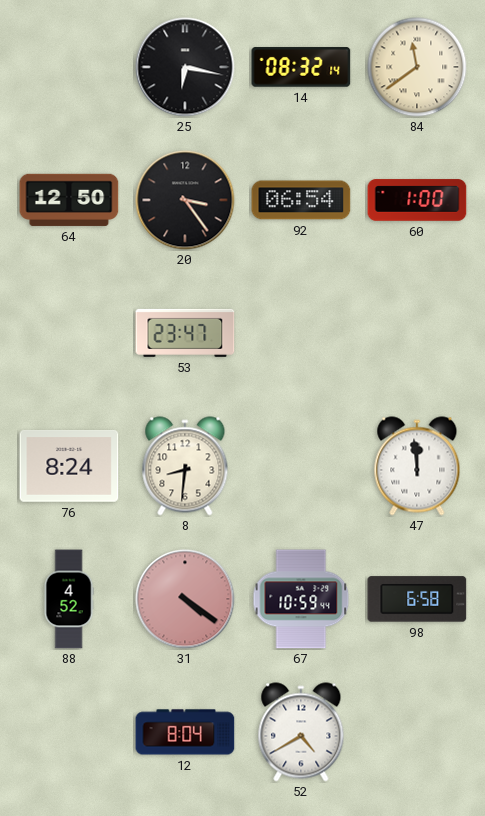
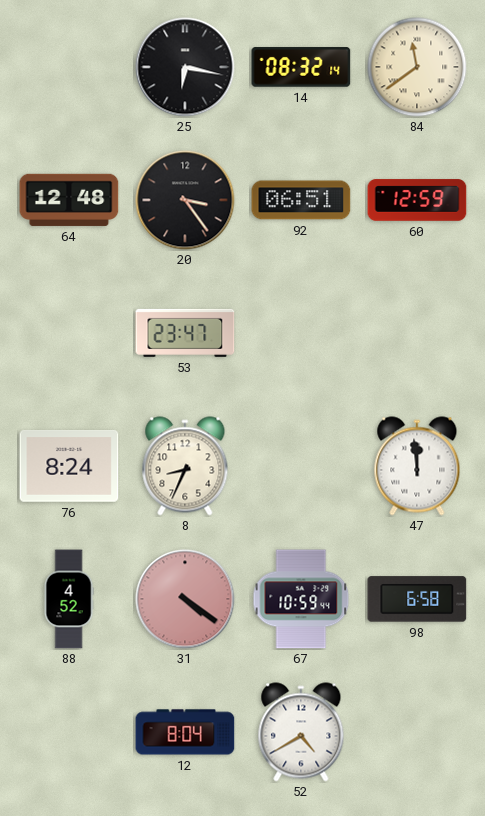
64: 12:50 -> 12:48 (69, 200)
92: 06:54 -> 06:51 (301, 200)
60: 1:00 -> 12:59 (417, 200)
8: 8:31 -> 8:34 (185, 466)
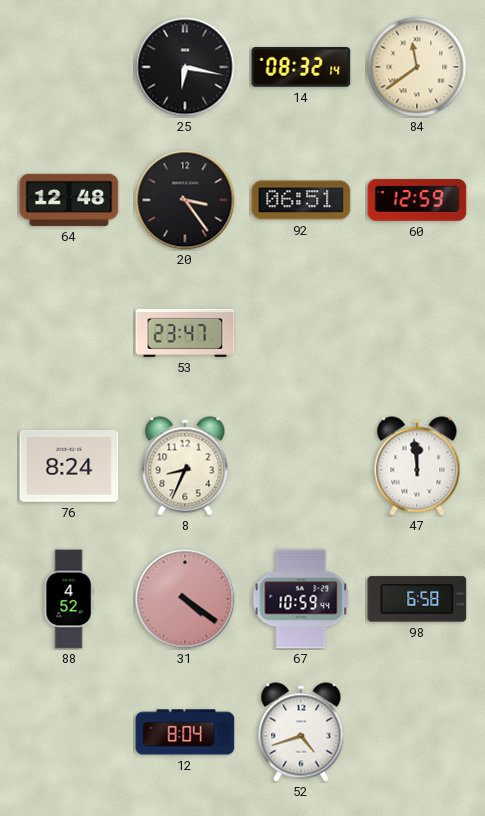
52: 4:40 -> 4:42 (301, 732)
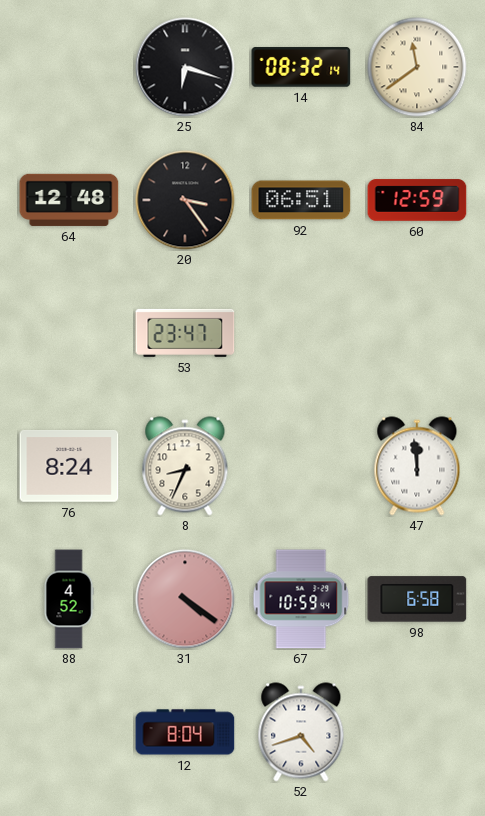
25: 6:17 -> 6:18 (185, 67)
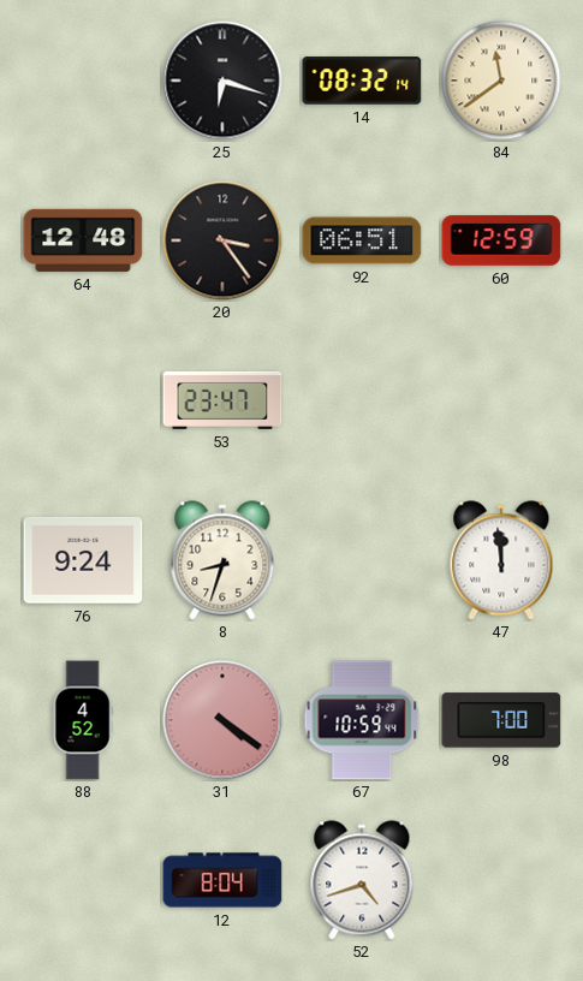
76: 8:24 -> 9:24 (83, 560)
8: 8:34 -> 8:33 (222, 560)
98: 6:58 -> 7:00 (501, 720)
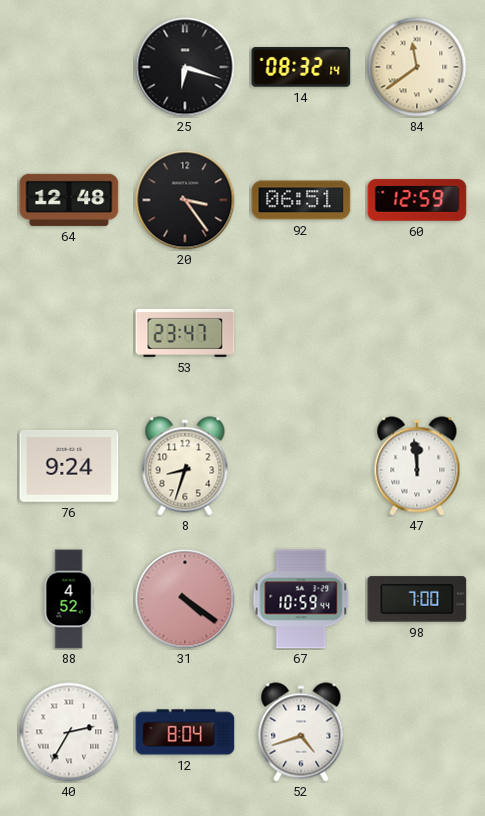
40: none -> 2:35 (69, 732)
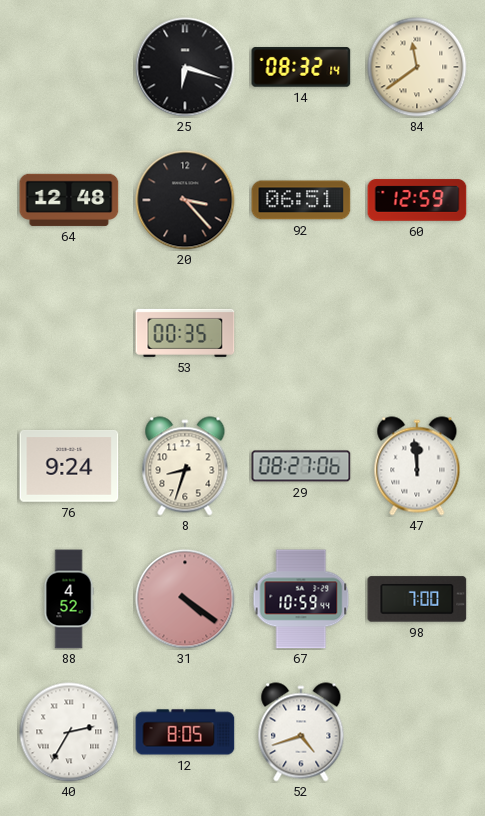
20: 3:24 -> 3:23 (185, 200)
53: 23:47 -> 00:35 (185, 333)
29: none -> 08:27 (301, 466)
12: 8:04 -> 8:05 (185, 732)
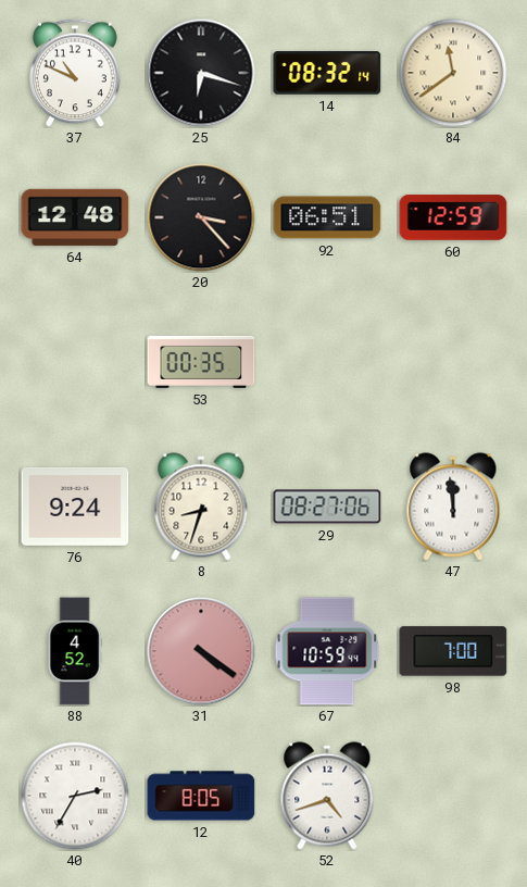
37: none -> 10:49 (76, 73)
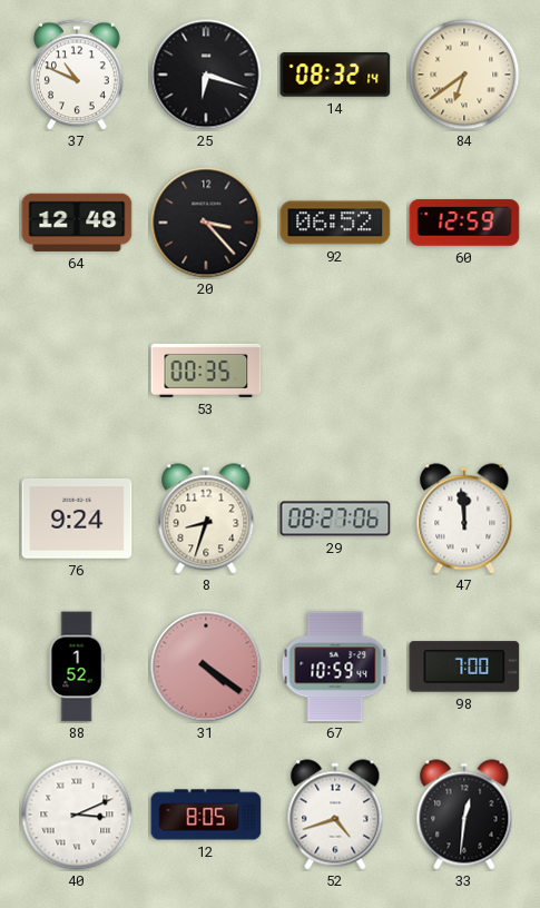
84: 11:39 -> 6:39 (464, 75)
92: 06:51 -> 06:52 (335, 223)
88: 4:52 -> 1:52 (77, 667)
40: 2:35 -> 3:11 (77, 815)
33: none -> 12:31 (464, 815)
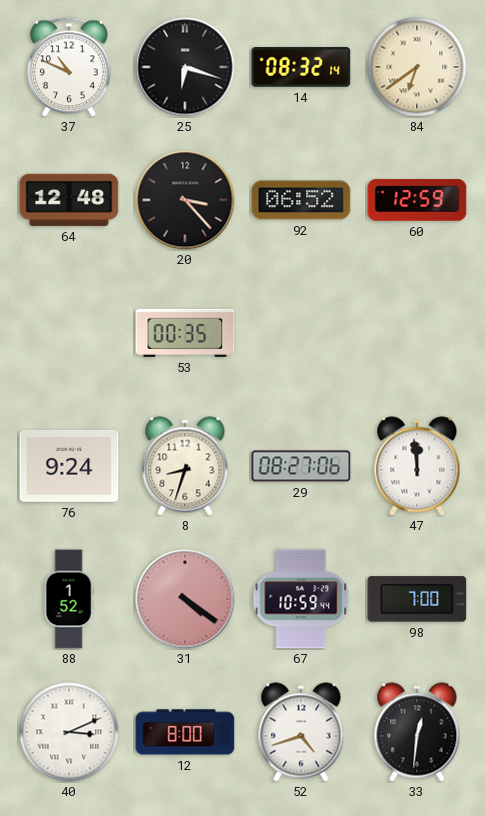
12: 8:05 -> 8:00 (185, 732)
